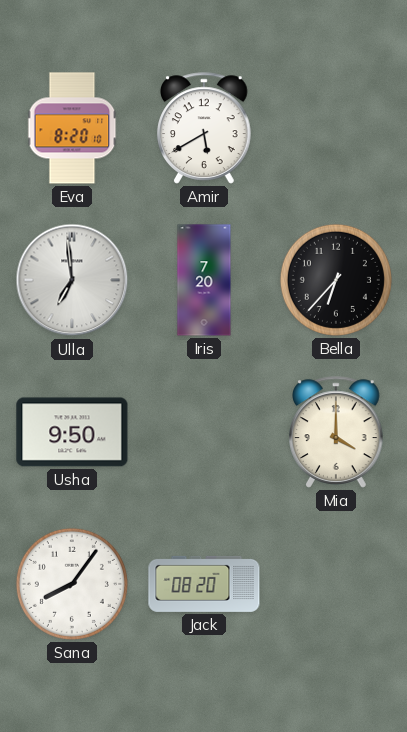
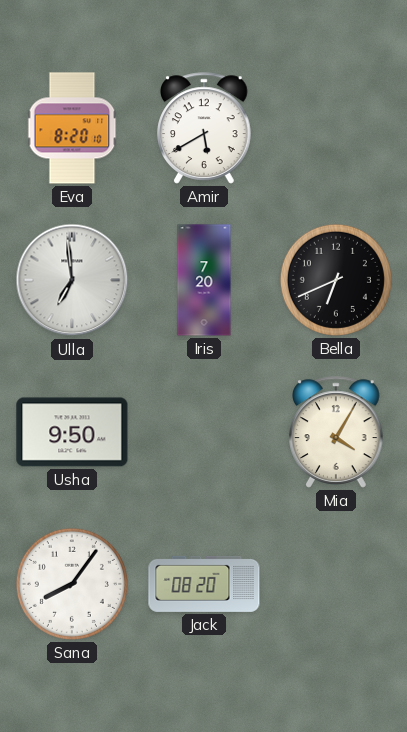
Bella: 6:37 -> 6:41 (336, 280)
Mia: 4:00 -> 4:05 (336, 432)
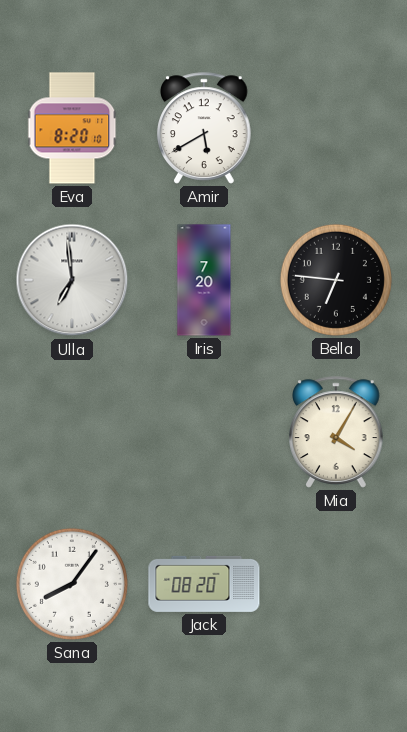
Bella: 6:41 -> 6:46 (336, 280)
Usha: 9:50 -> none (72, 432)
